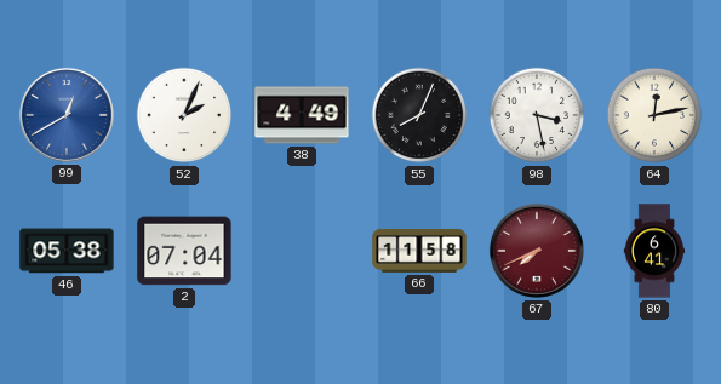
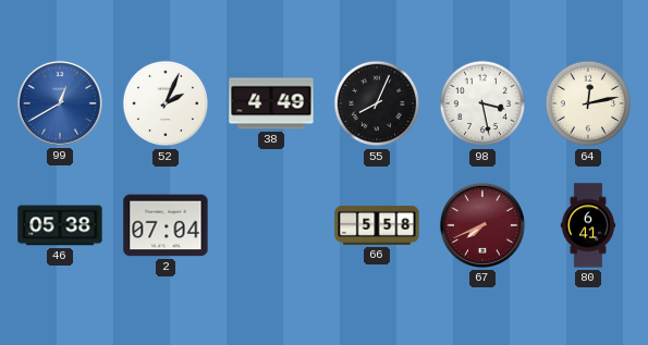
66: 11:58 -> 5:58 (377, 225)
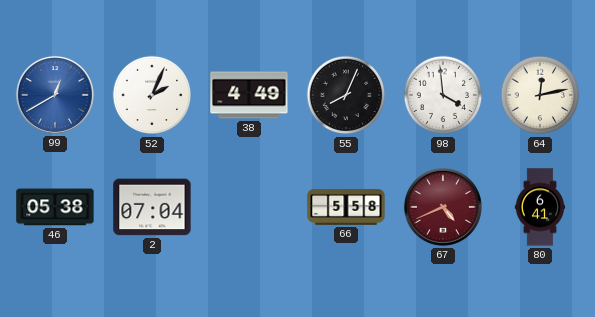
98: 3:28 -> 3:59 (443, 95)
67: 7:41 -> 4:41 (443, 207)
